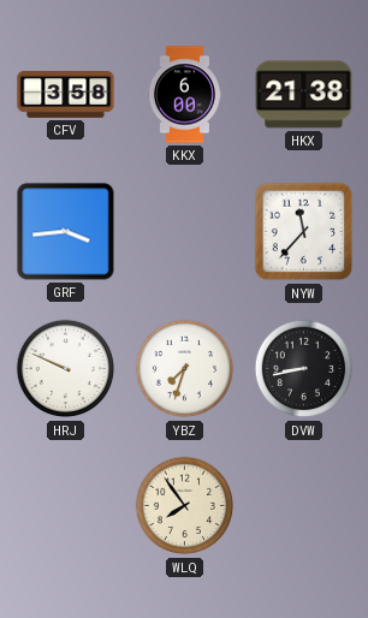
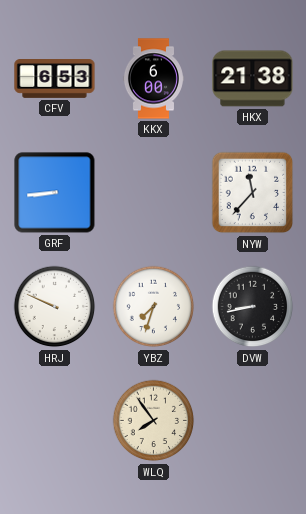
CFV: 3:58 -> 6:53 (55, 79)
GRF: 3:44 -> 8:44 (55, 193)
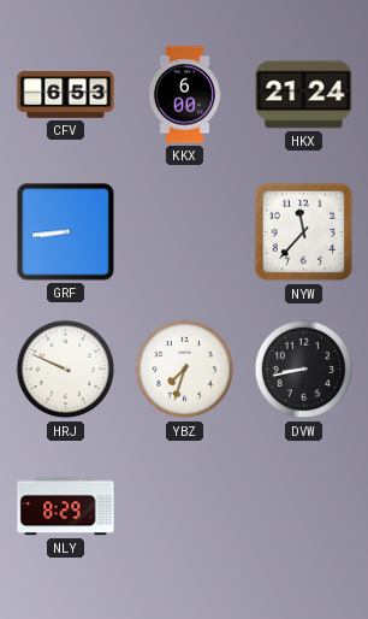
HKX: 21:38 -> 21:24 (304, 95)
NLY: none -> 8:29 (66, 507)
WLQ: 7:54 -> none (154, 421)
